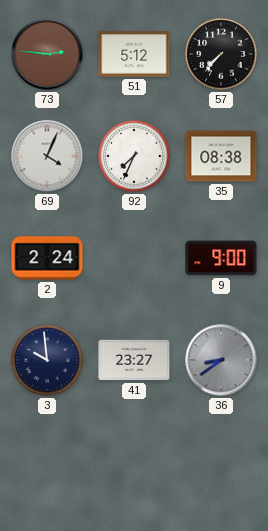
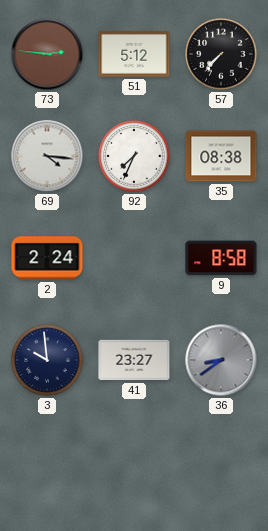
69: 4:04 -> 4:16 (47, 156)
9: 9:00 -> 8:58 (221, 258)
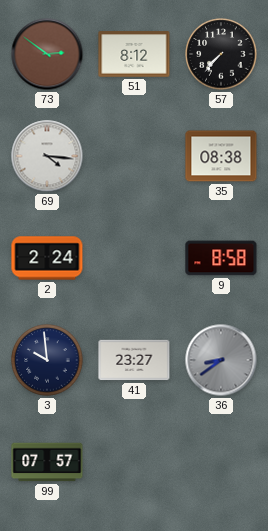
73: 2:46 -> 2:51 (47, 54)
51: 5:12 -> 8:12 (134, 54)
92: 7:34 -> none (134, 156)
99: none -> 07:57 (47, 462)
